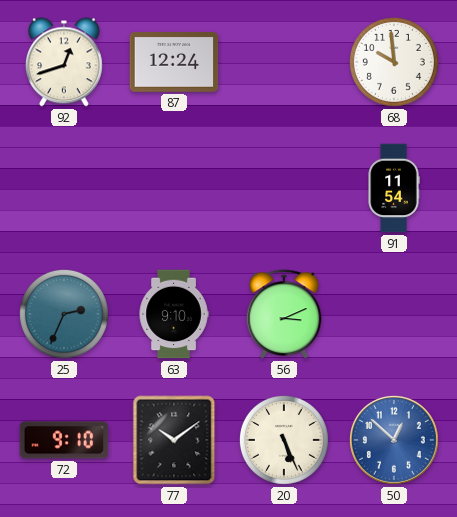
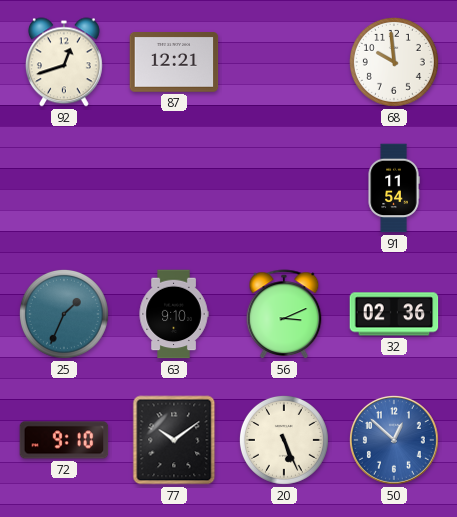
87: 12:24 -> 12:21 (174, 63)
25: 2:34 -> 1:34 (64, 314)
32: none -> 02:36 (394, 314)
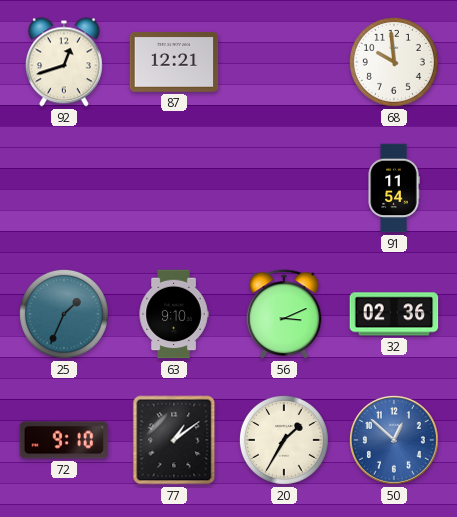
77: 10:09 -> 1:09 (174, 440)
20: 5:26 -> 1:35 (284, 440)
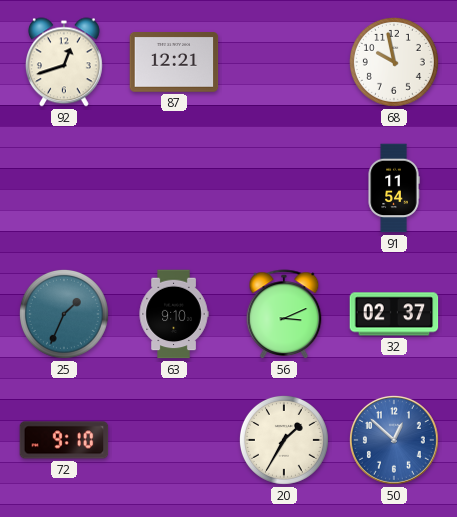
68: 9:59 -> 9:58 (394, 62)
32: 02:36 -> 02:37 (394, 314)
77: 1:09 -> none (174, 440)
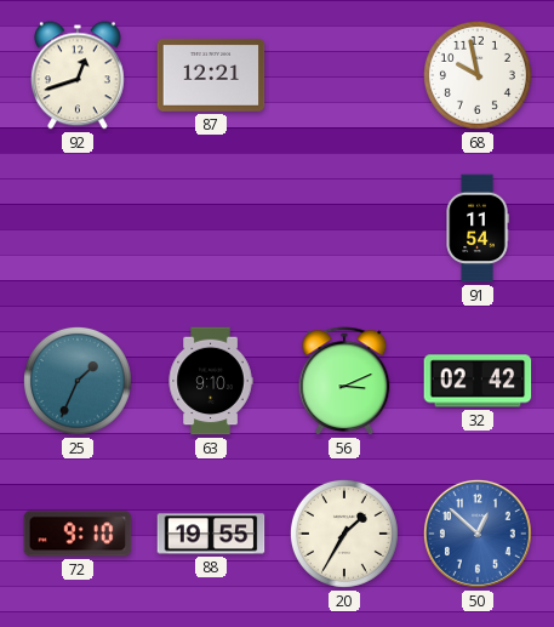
32: 02:37 -> 02:42 (478, 381)
88: none -> 19:55 (211, 534)
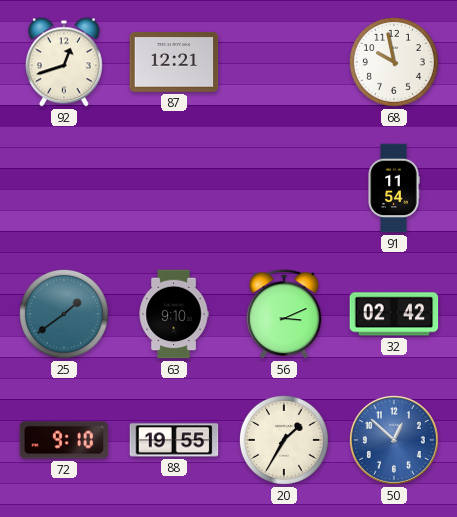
25: 1:34 -> 1:39 (64, 314)
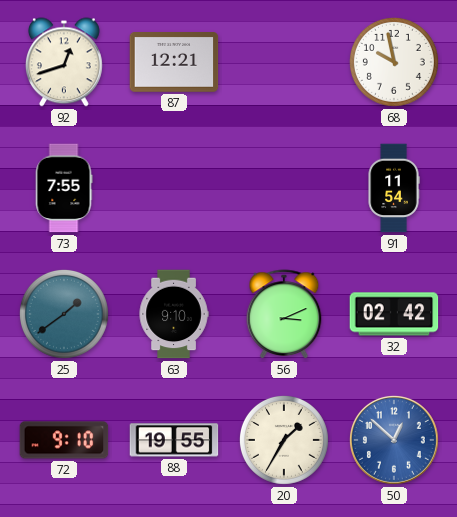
73: none -> 7:55 (64, 188)
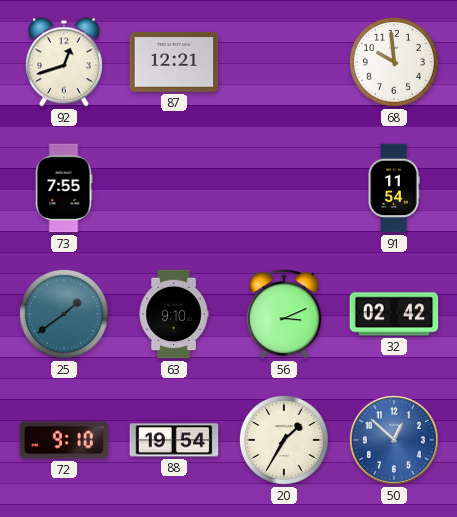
68: 9:58 -> 9:59 (394, 62)
88: 19:55 -> 19:54 (174, 440)
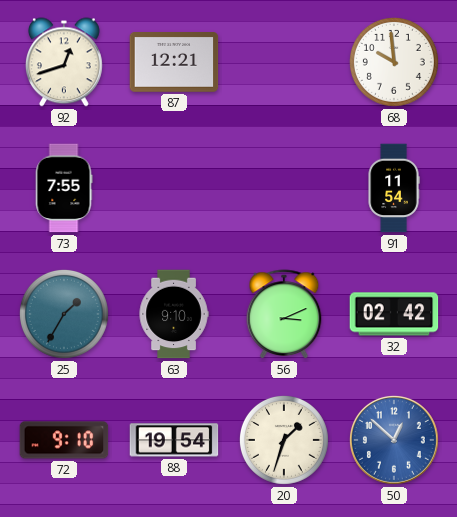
25: 1:39 -> 1:35 (64, 314)
20: 1:35 -> 1:33 (284, 440)
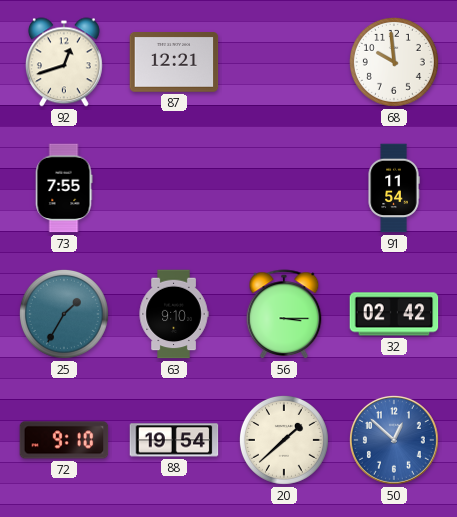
56: 3:11 -> 3:15 (284, 314)
20: 1:33 -> 1:38 (284, 440)
